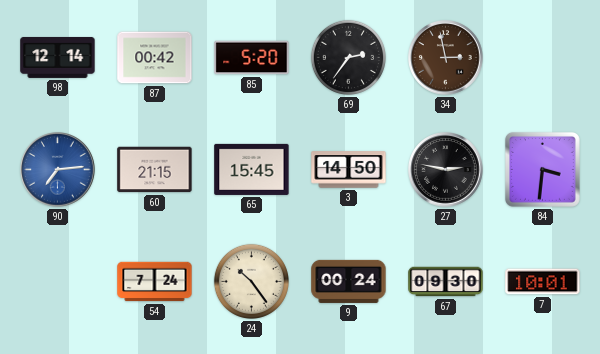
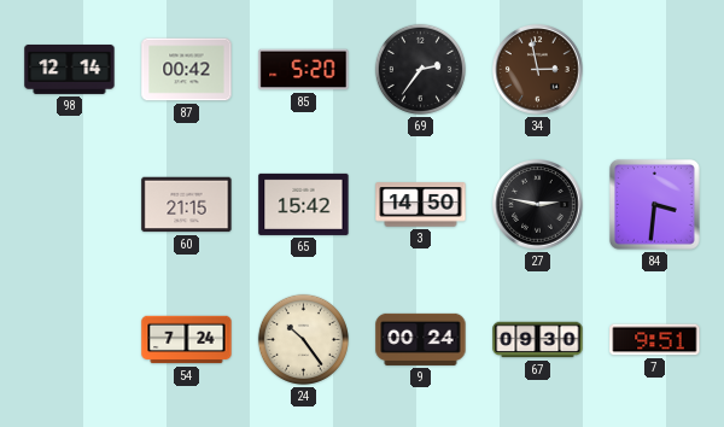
90: 7:14 -> none (58, 170)
65: 15:45 -> 15:42 (304, 204)
7: 10:01 -> 9:51 (655, 340)
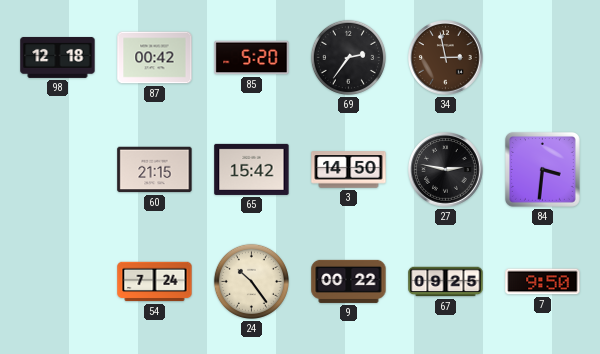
98: 12:14 -> 12:18 (58, 57)
9: 00:24 -> 00:22 (349, 281)
67: 09:30 -> 09:25 (446, 282)
7: 9:51 -> 9:50 (543, 282)
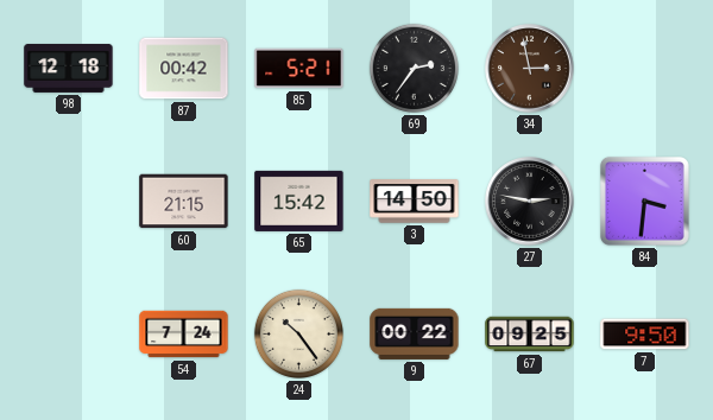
85: 5:20 -> 5:21 (299, 69)
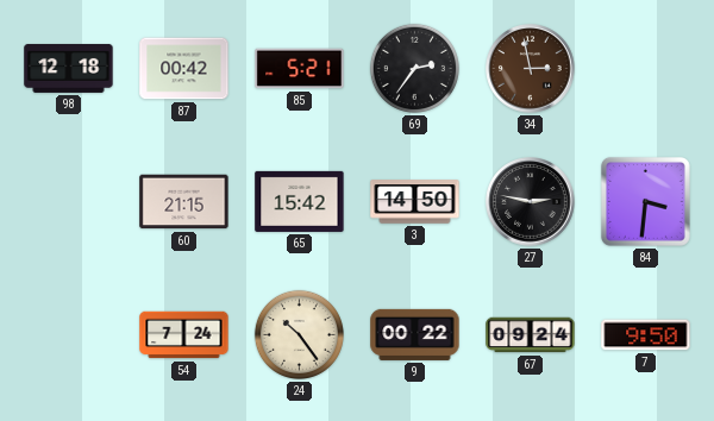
67: 09:25 -> 09:24 (531, 335)
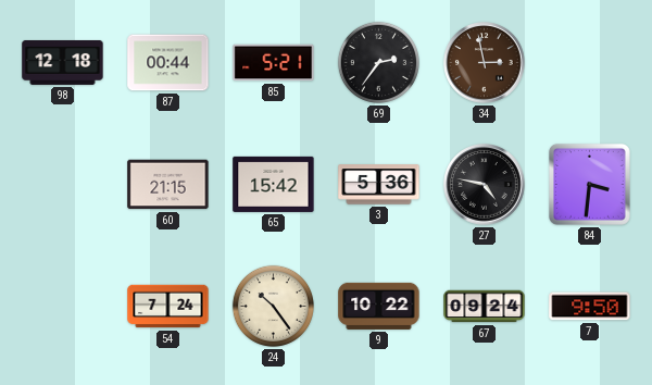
87: 00:42 -> 00:44 (168, 63)
3: 14:50 -> 5:36 (379, 185)
27: 2:47 -> 4:47 (485, 185)
9: 00:22 -> 10:22 (379, 306)
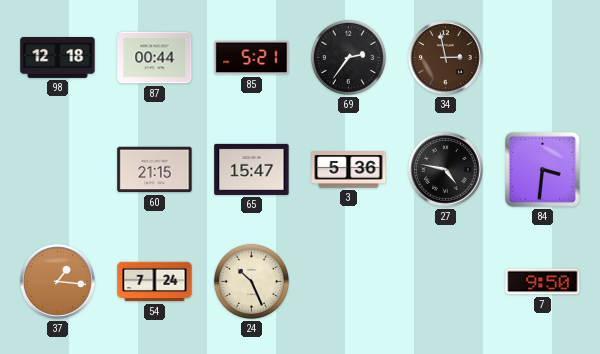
65: 15:42 -> 15:47 (252, 169)
37: none -> 1:16 (58, 282)
24: 10:24 -> 10:26 (251, 281)
9: 10:22 -> none (379, 306)
67: 09:24 -> none (485, 307)
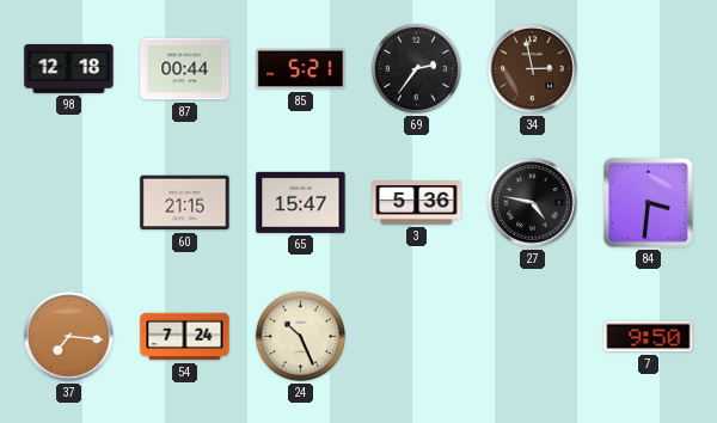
37: 1:16 -> 7:16 (69, 337)
